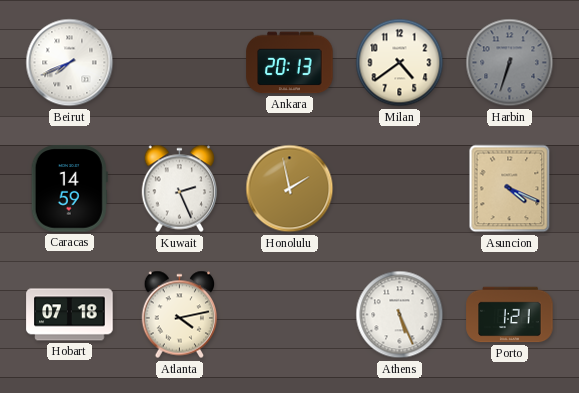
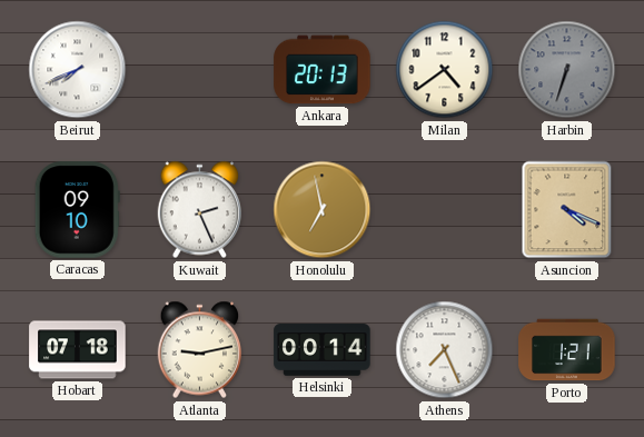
Caracas: 14:59 -> 09:10 (77, 210)
Honolulu: 1:58 -> 6:58 (323, 210)
Atlanta: 4:13 -> 9:13 (200, 350)
Helsinki: none -> 00:14 (323, 350)
Athens: 5:26 -> 7:26 (445, 350)
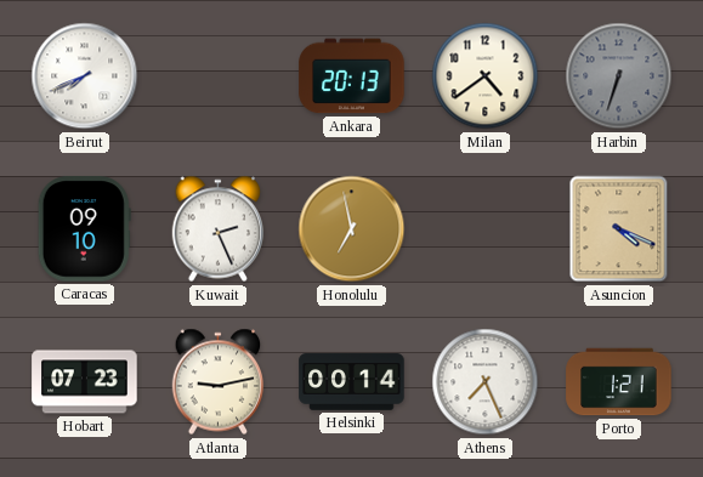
Hobart: 07:18 -> 07:23 (85, 382)
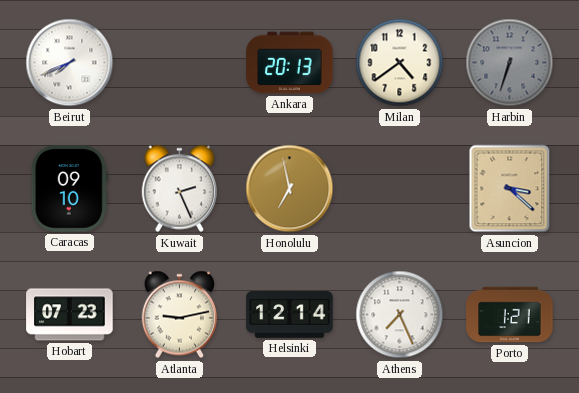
Asuncion: 4:19 -> 3:22 (510, 189)
Helsinki: 00:14 -> 12:14 (290, 315)
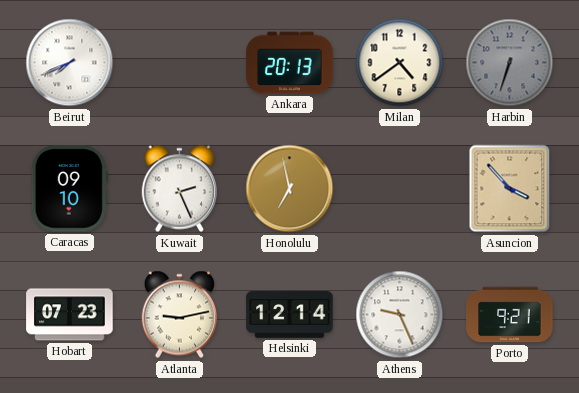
Asuncion: 3:22 -> 3:53 (510, 189)
Athens: 7:26 -> 9:26 (400, 315)
Porto: 1:21 -> 9:21 (510, 315)
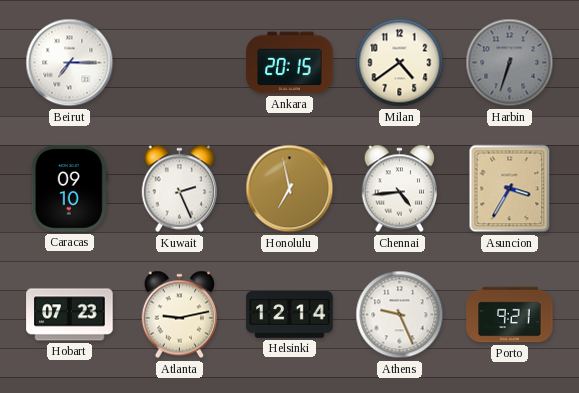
Beirut: 7:41 -> 7:15 (70, 63)
Ankara: 20:13 -> 20:15 (290, 63)
Chennai: none -> 4:44 (400, 189)
Asuncion: 3:53 -> 3:35 (510, 189)
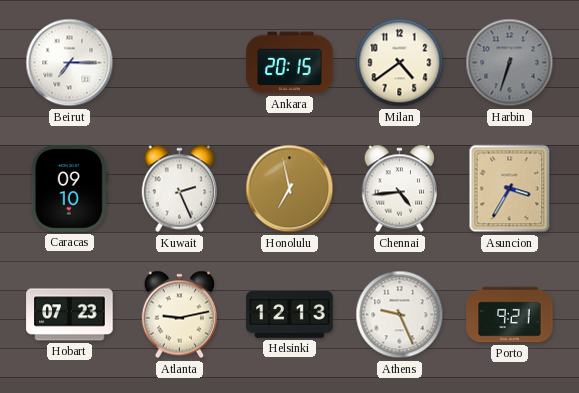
Helsinki: 12:14 -> 12:13 (290, 315)
